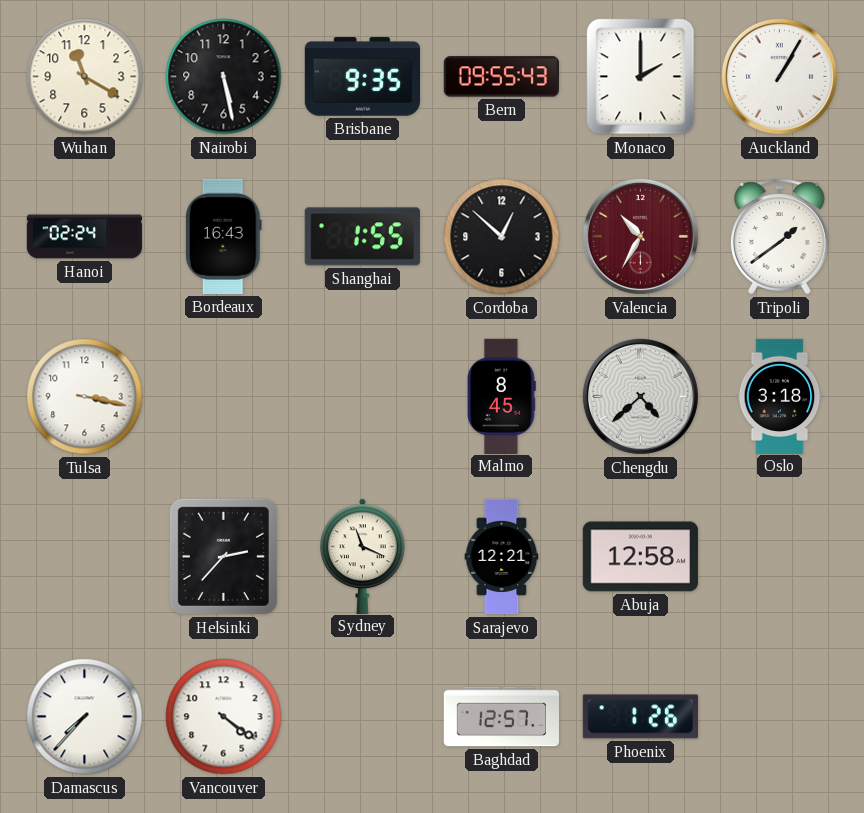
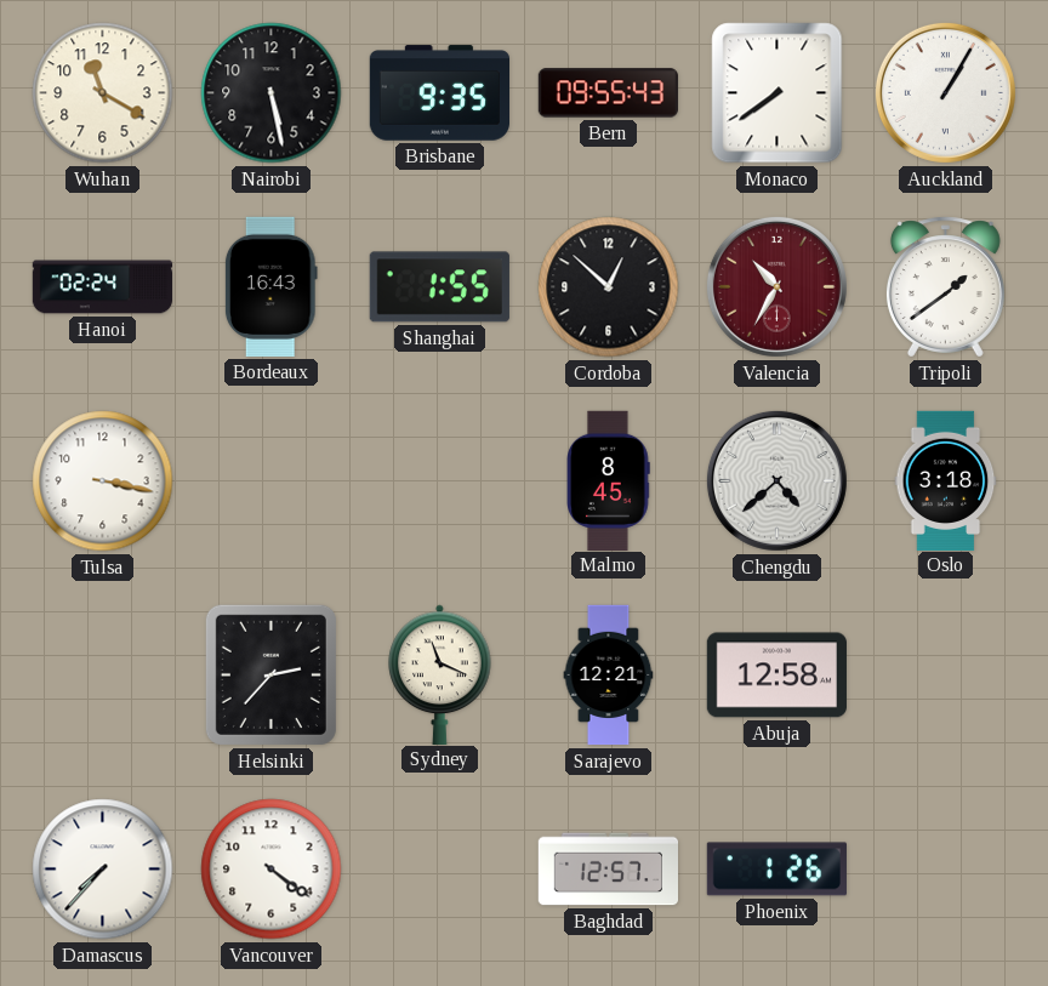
Monaco: 2:00 -> 7:39 (778, 93)
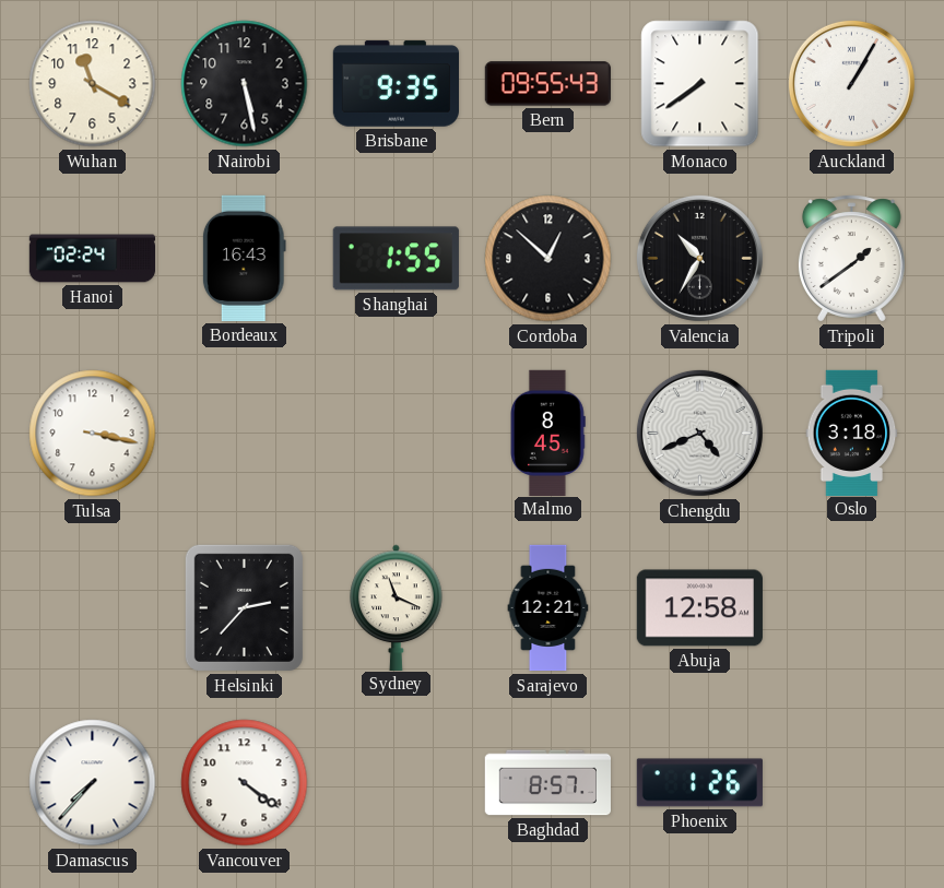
Valencia dial: burgundy -> black (699, 258)
Chengdu: 4:38 -> 4:41 (699, 433)
Baghdad: 12:57 -> 8:57 (547, 783)
